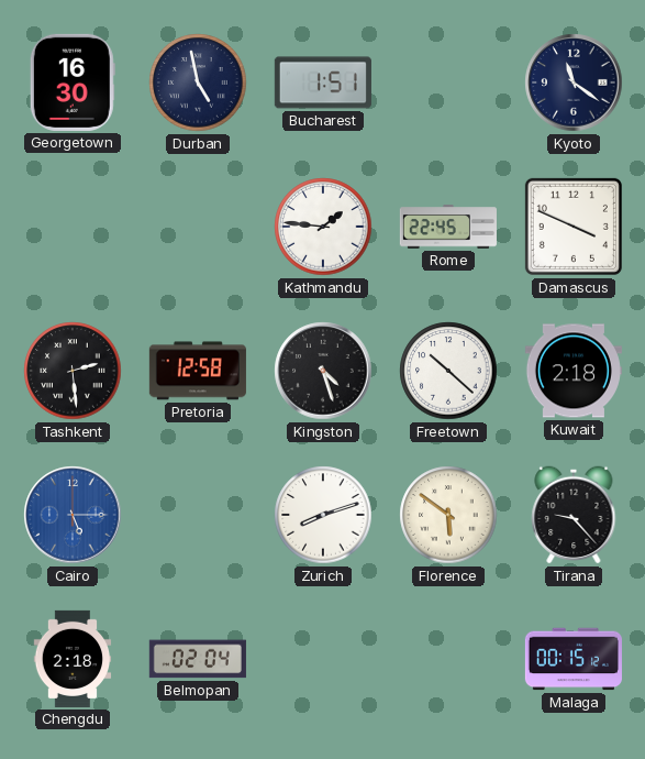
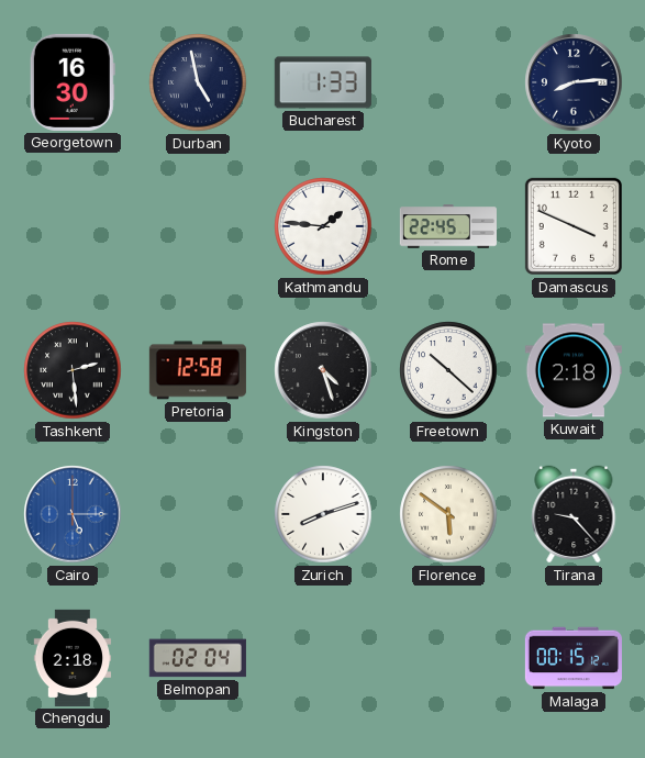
Bucharest: 1:51 -> 1:33 (323, 82)
Kyoto: 11:21 -> 8:14 (574, 82)
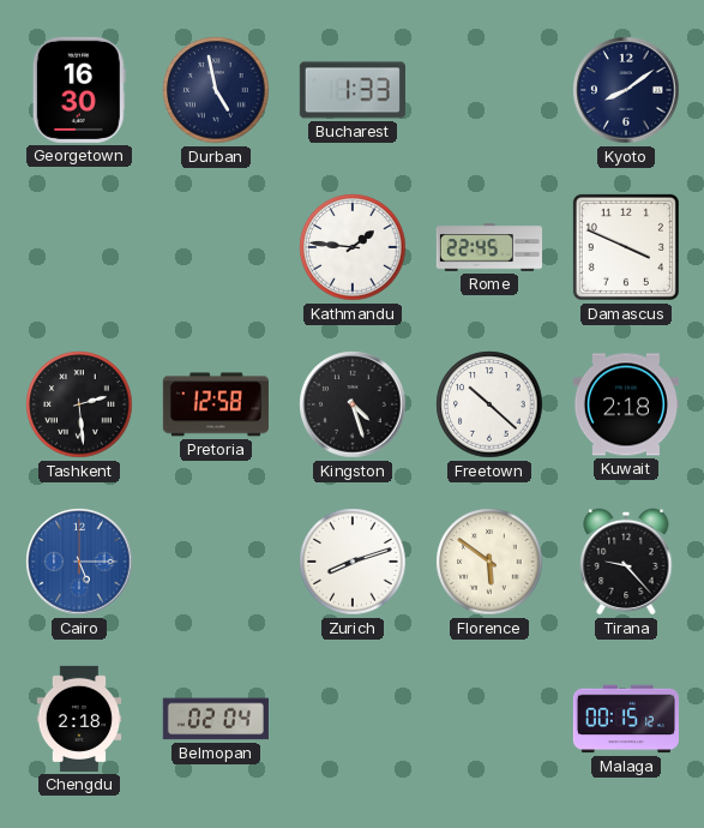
Kyoto: 8:14 -> 8:09 (626, 90)
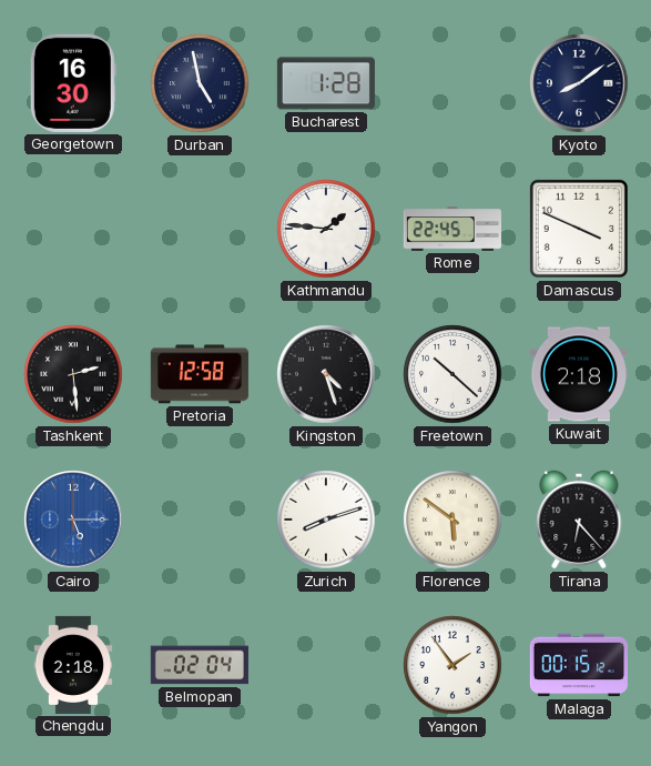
Bucharest: 1:33 -> 1:28 (326, 83)
Tirana: 9:23 -> 6:23 (579, 520)
Yangon: none -> 1:54 (452, 665)
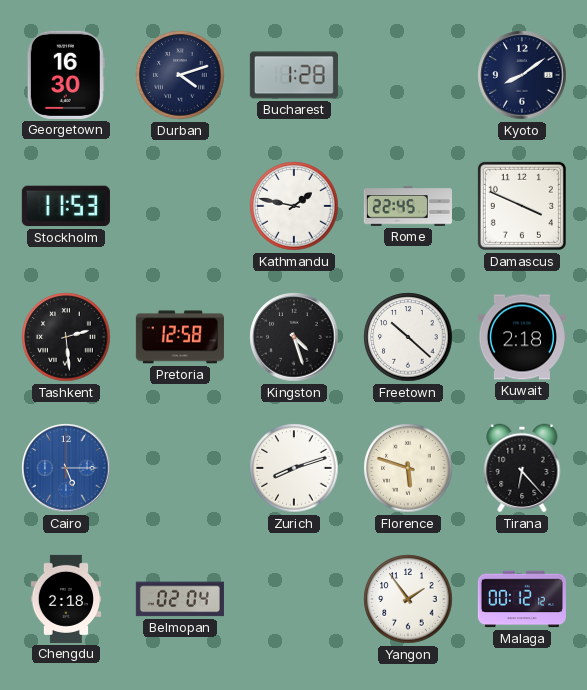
Durban: 4:58 -> 4:12 (180, 75)
Stockholm: none -> 11:53 (66, 206)
Kathmandu: 1:46 -> 1:47 (294, 206)
Florence: 5:51 -> 5:48 (408, 468)
Malaga: 00:15 -> 00:12 (522, 599)
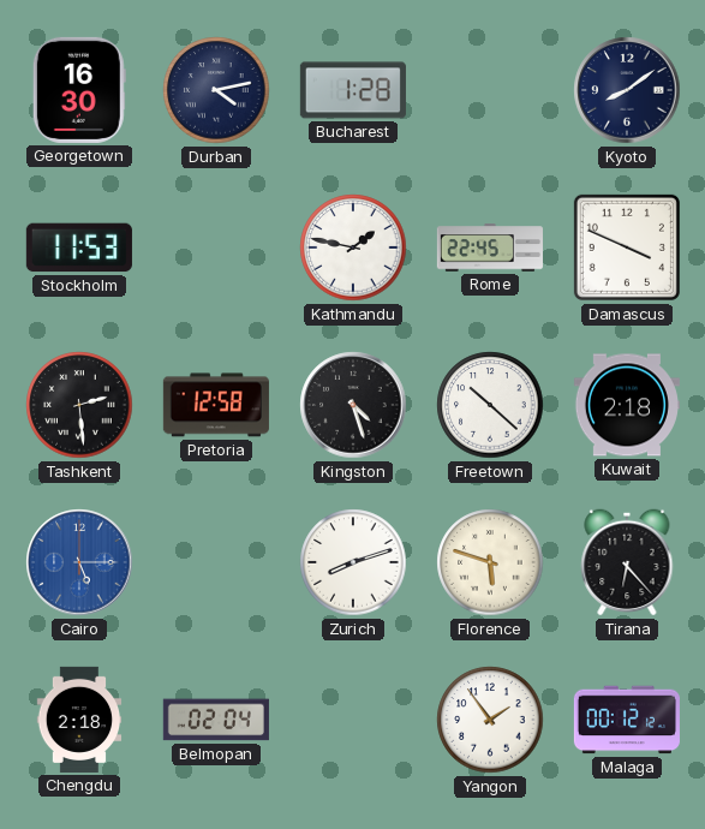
Durban: 4:12 -> 4:13 (216, 90)
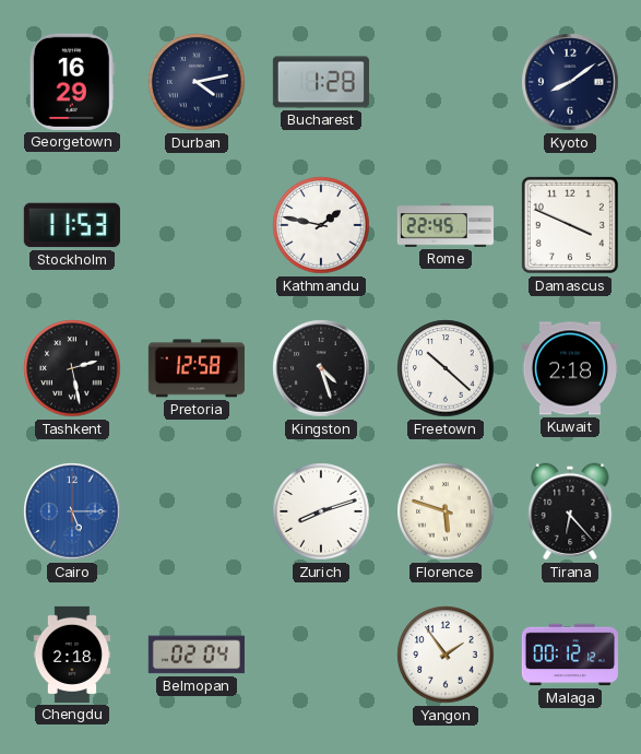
Georgetown: 16:30 -> 16:29 (72, 82)
Tashkent: 2:29 -> 2:28 (72, 368)
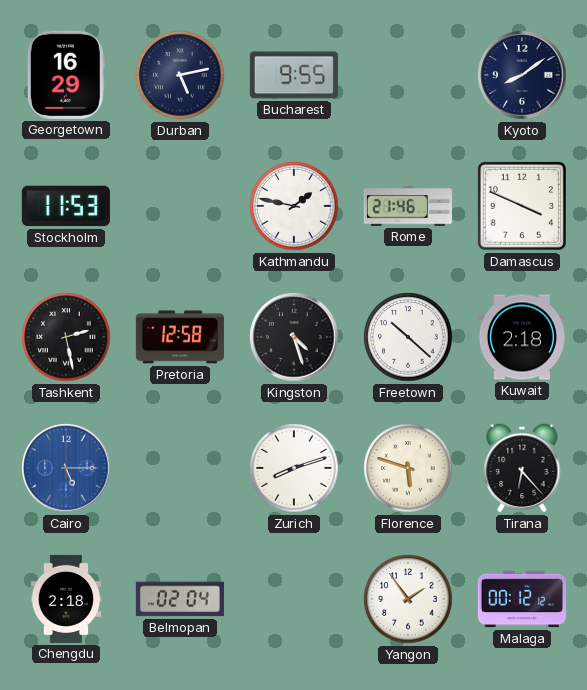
Durban: 4:13 -> 5:13 (180, 75)
Bucharest: 1:28 -> 9:55 (294, 75)
Rome: 22:45 -> 21:46 (408, 206)
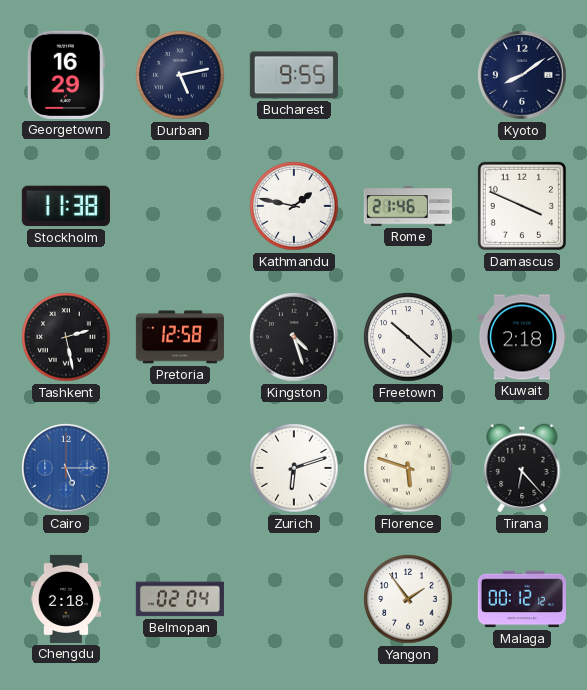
Stockholm: 11:53 -> 11:38 (66, 206)
Zurich: 8:12 -> 6:12 (294, 468)
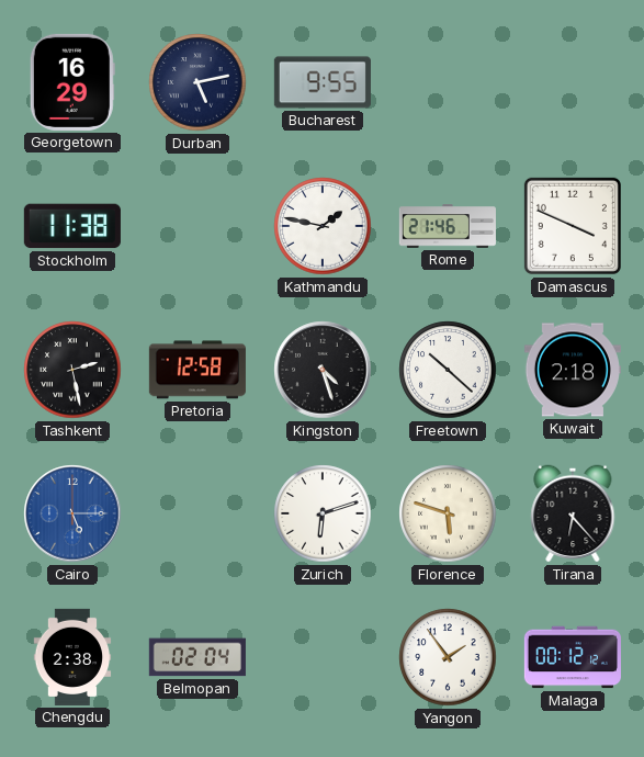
Kyoto: 8:09 -> none (522, 75)
Chengdu: 2:18 -> 2:38 (72, 657)
